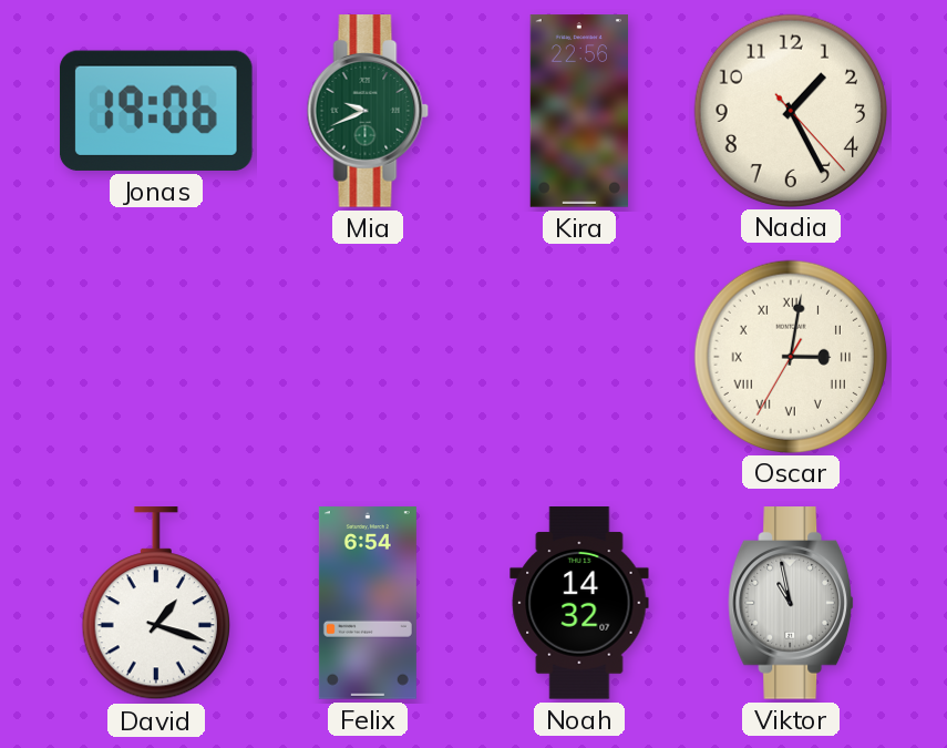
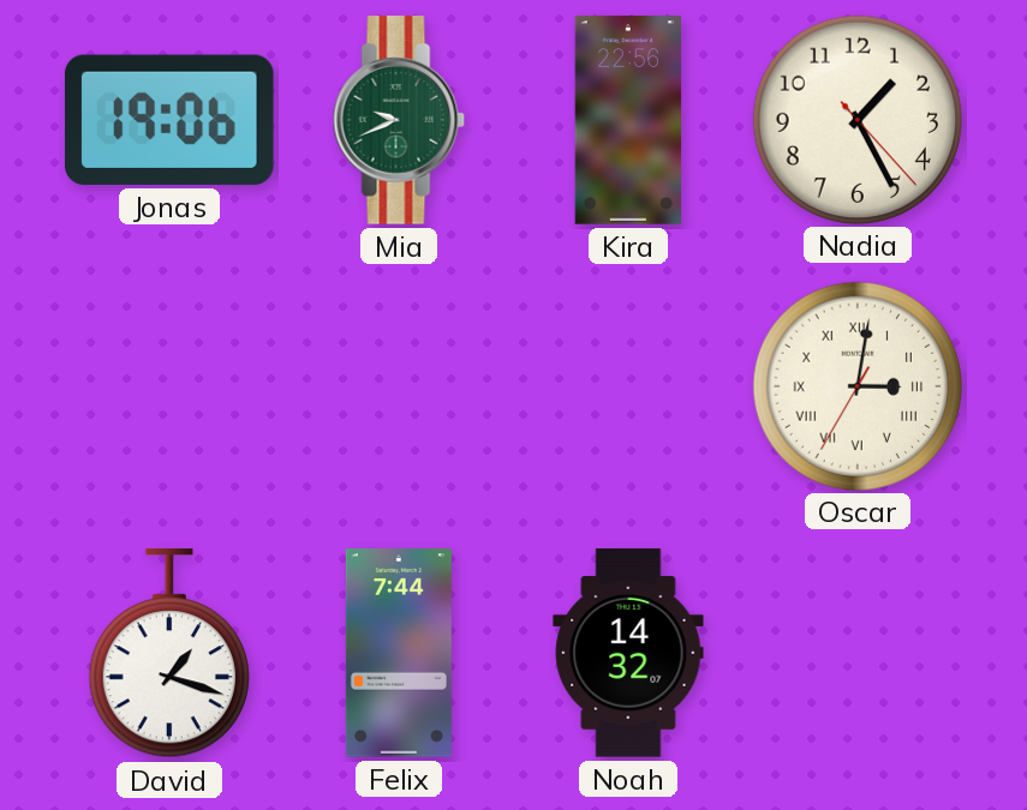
Felix: 6:54 -> 7:44 (399, 653)
Viktor: 10:58 -> none (791, 603)
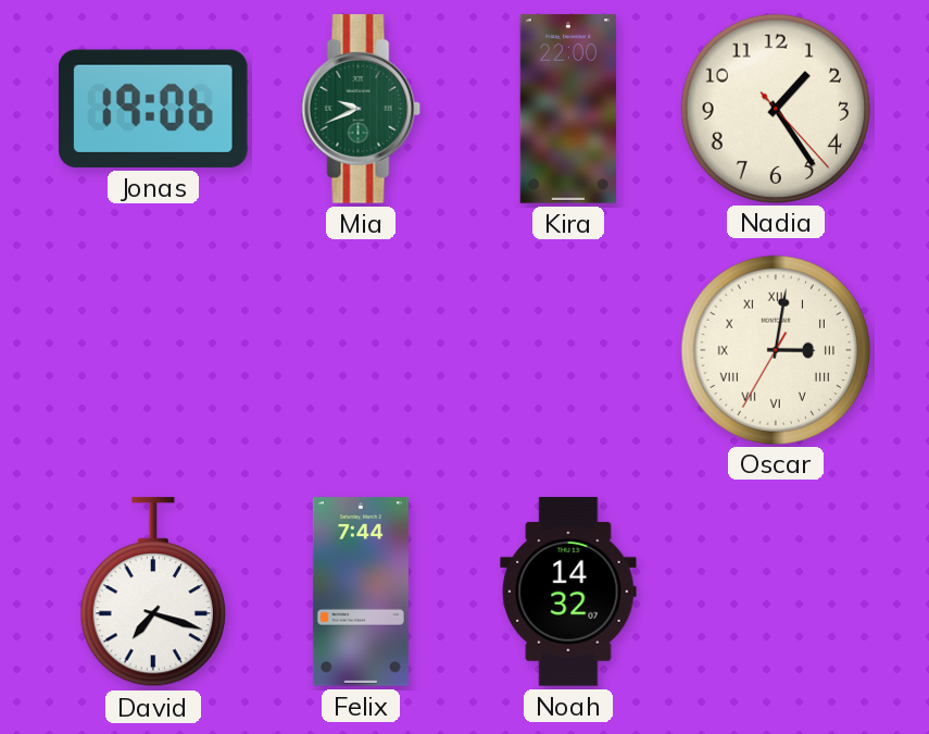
Kira: 22:56 -> 22:00 (567, 109)
Nadia: 1:25 -> 1:24 (775, 108)
David: 1:18 -> 7:18 (153, 593)
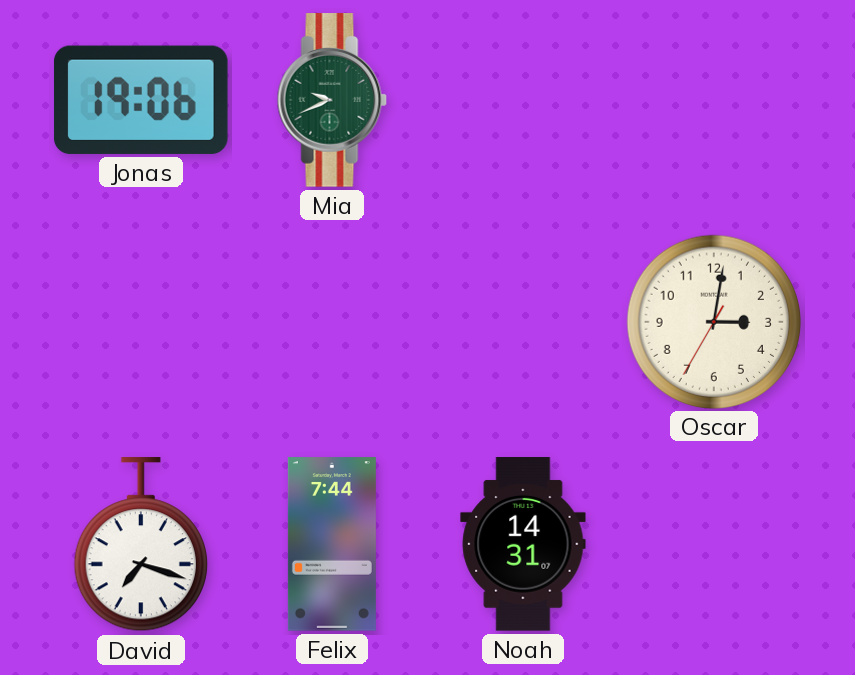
Kira: 22:00 -> none (567, 109)
Nadia: 1:24 -> none (775, 108)
Oscar numerals: Roman -> Arabic (713, 321)
Noah: 14:32 -> 14:31 (523, 544)
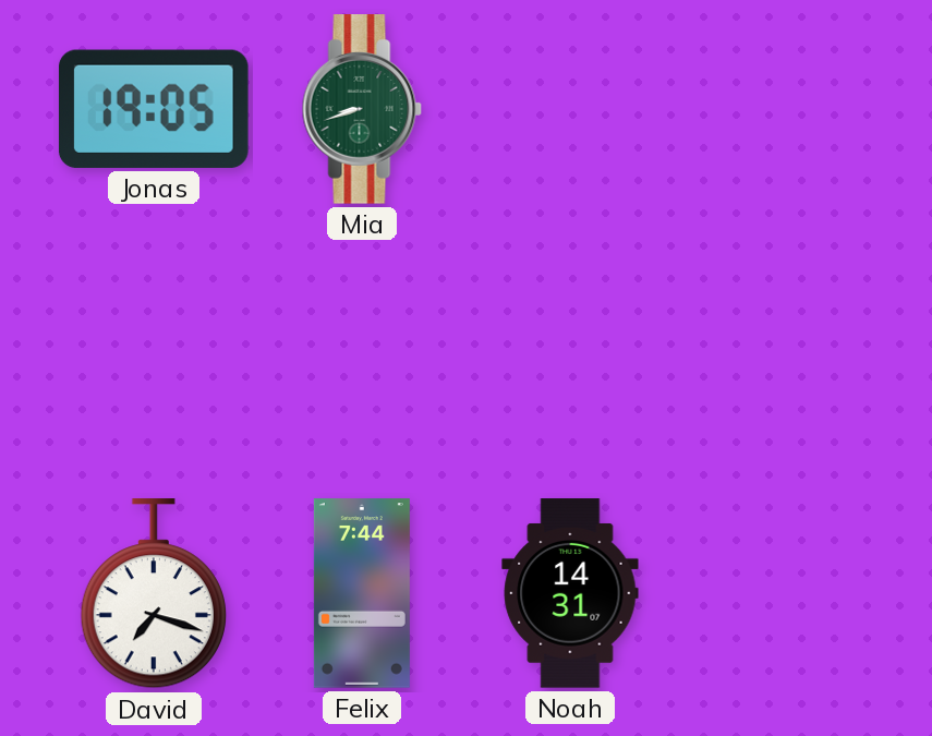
Jonas: 19:06 -> 19:05 (154, 109)
Mia: 9:41 -> 8:42 (362, 109)
Oscar: 3:01 -> none (713, 321)
